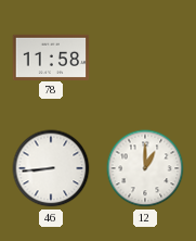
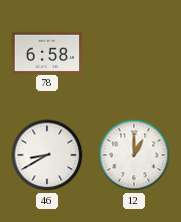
78: 11:58 -> 6:58 (47, 52)
46: 8:44 -> 8:40 (47, 155)
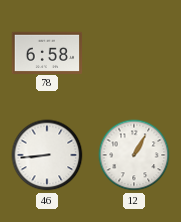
46: 8:40 -> 8:44 (47, 155)
12: 1:00 -> 1:05 (134, 155)
